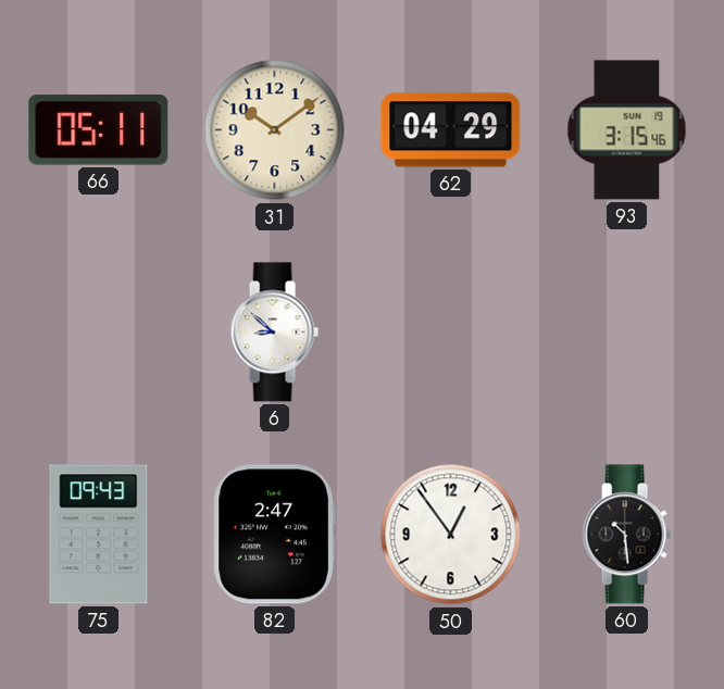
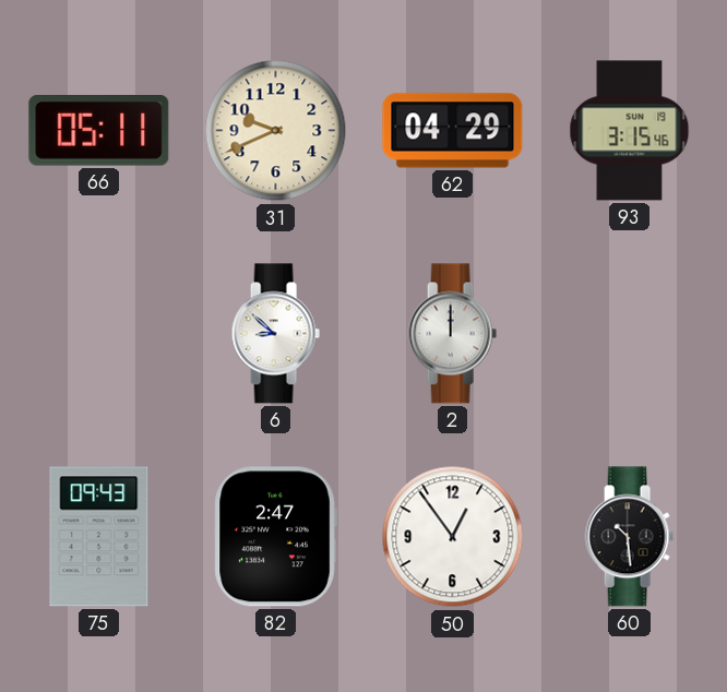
31: 10:09 -> 9:41 (276, 131)
2: none -> 12:00 (452, 334)
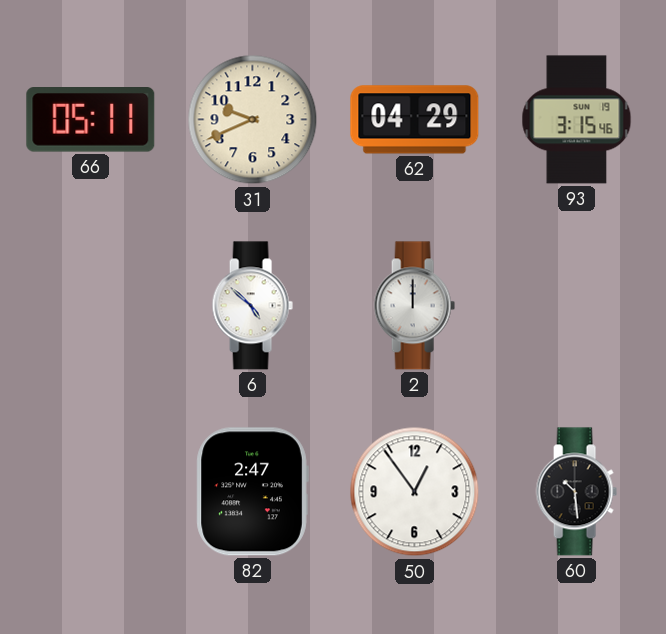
6: 8:52 -> 4:52 (252, 306)
75: 09:43 -> none (99, 537)
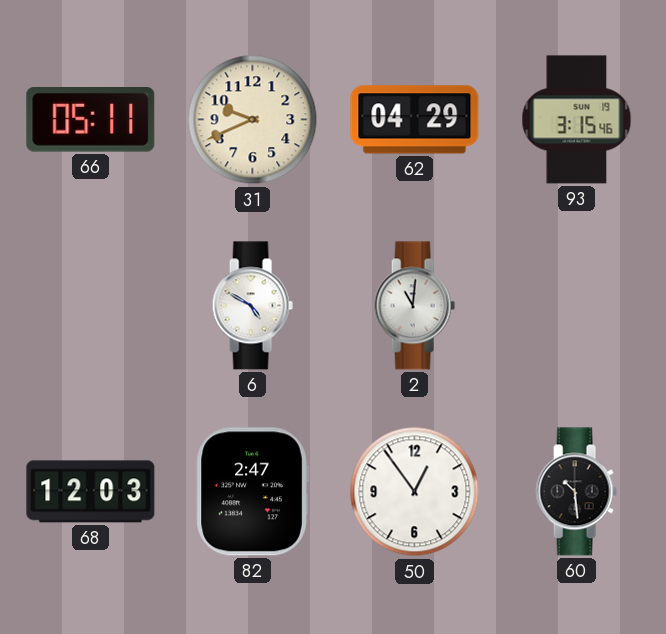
6: 4:52 -> 4:50 (252, 306)
2: 12:00 -> 11:01 (414, 306)
68: none -> 12:03 (91, 492)
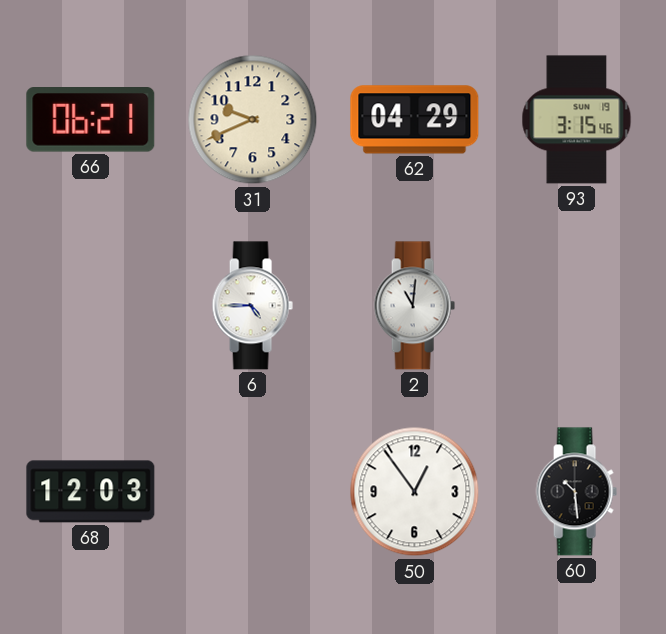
66: 05:11 -> 06:21 (91, 120)
6: 4:50 -> 4:45 (252, 306)
82: 2:47 -> none (252, 492)
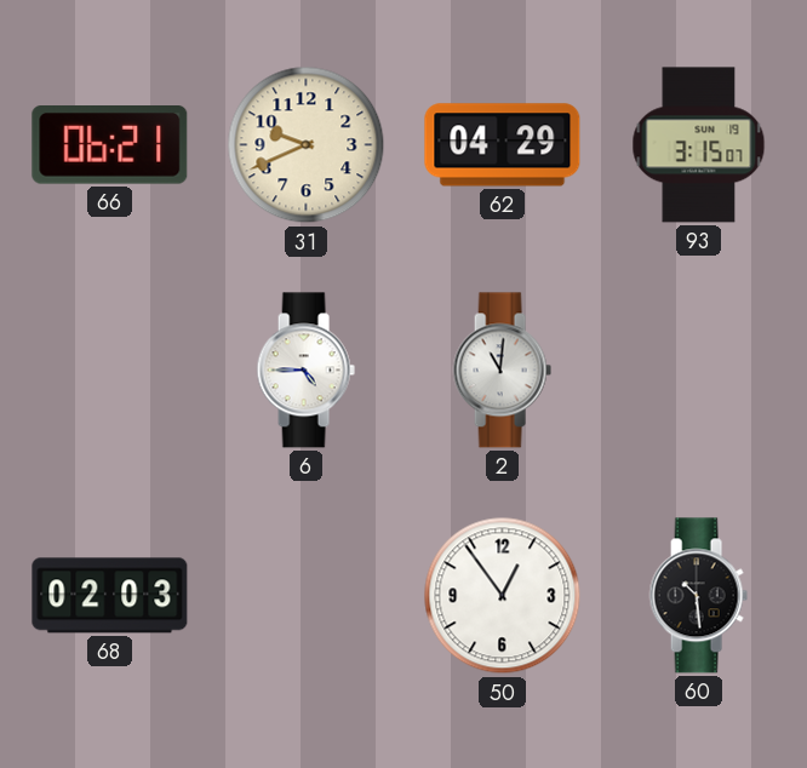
93: 3:15:46 -> 3:15:07 (699, 145)
68: 12:03 -> 02:03 (110, 596)
